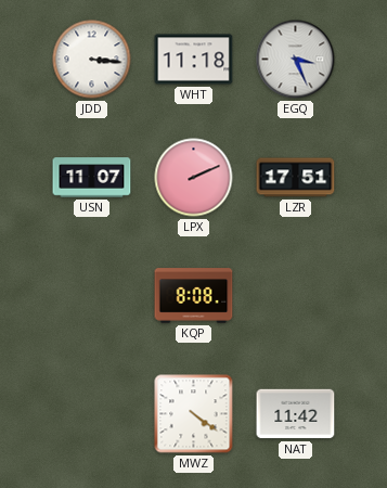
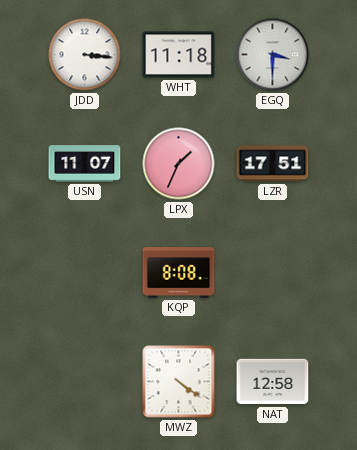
EGQ: 3:26 -> 3:30 (273, 55)
LPX: 2:11 -> 1:34 (179, 164)
NAT: 11:42 -> 12:58 (273, 382)
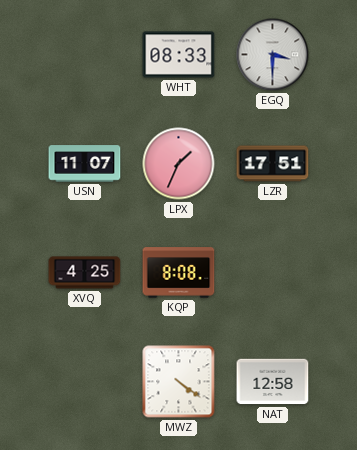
JDD: 3:16 -> none (85, 55)
WHT: 11:18 -> 08:33 (179, 55)
XVQ: none -> 4:25 (85, 273)
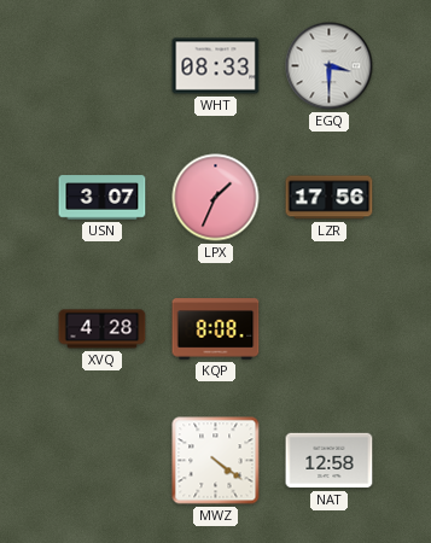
USN: 11:07 -> 3:07 (103, 198)
LZR: 17:51 -> 17:56 (330, 198)
XVQ: 4:25 -> 4:28 (103, 329)
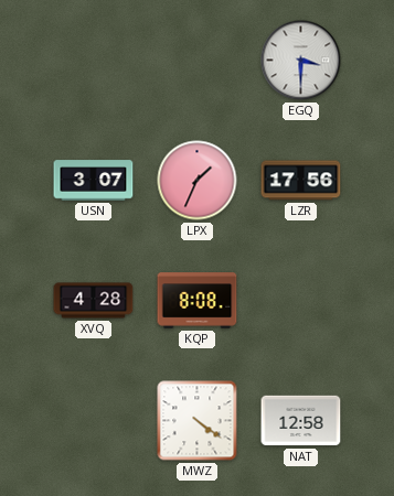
WHT: 08:33 -> none (216, 66)
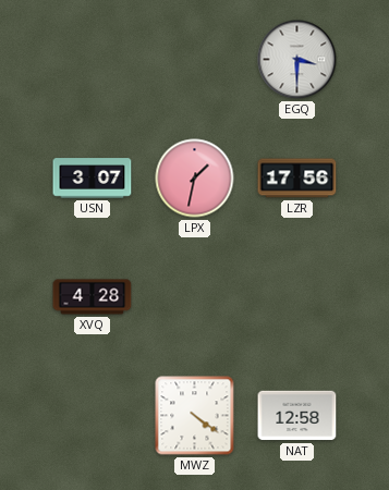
LPX: 1:34 -> 1:32 (195, 179)
KQP: 8:08 -> none (198, 301)
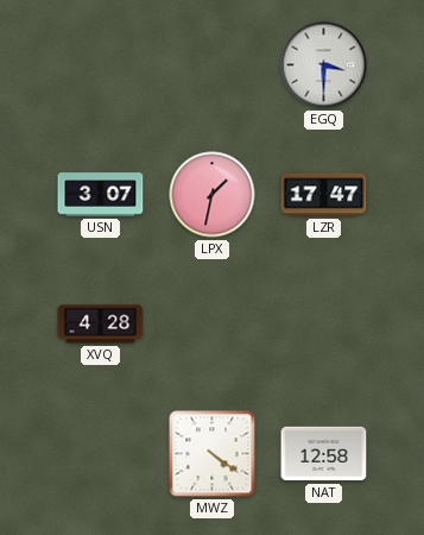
LZR: 17:56 -> 17:47 (324, 195)
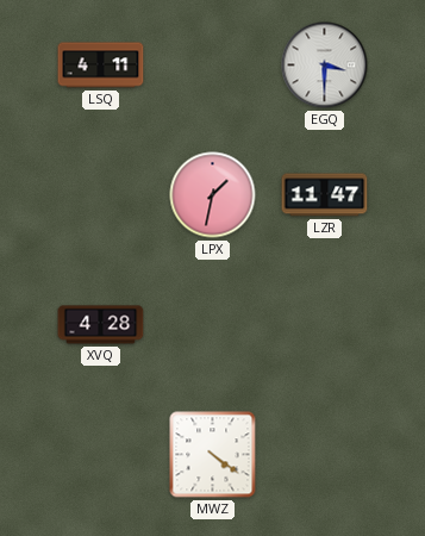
LSQ: none -> 4:11 (101, 66)
USN: 3:07 -> none (101, 195)
LZR: 17:47 -> 11:47 (325, 195)
NAT: 12:58 -> none (324, 454)
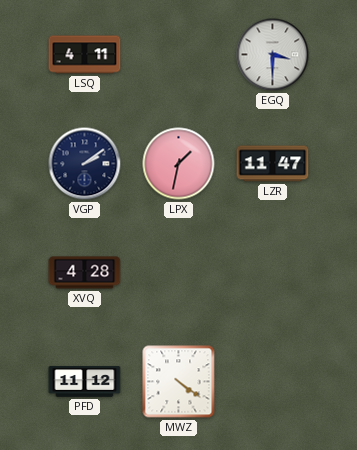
VGP: none -> 2:09 (85, 164)
PFD: none -> 11:12 (85, 382)
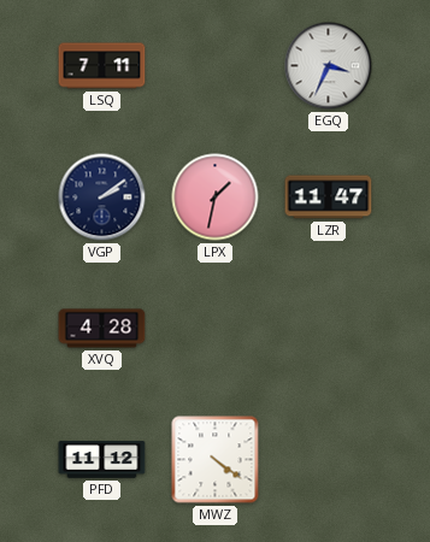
LSQ: 4:11 -> 7:11 (102, 66)
EGQ: 3:30 -> 3:34 (329, 66)
